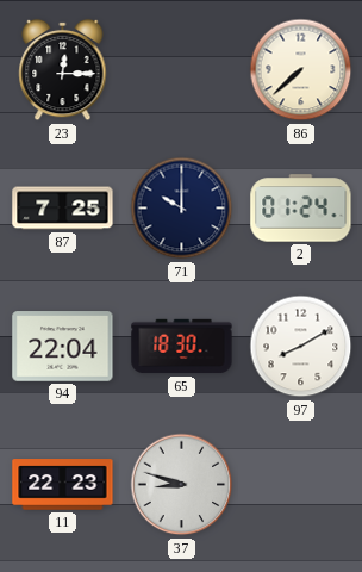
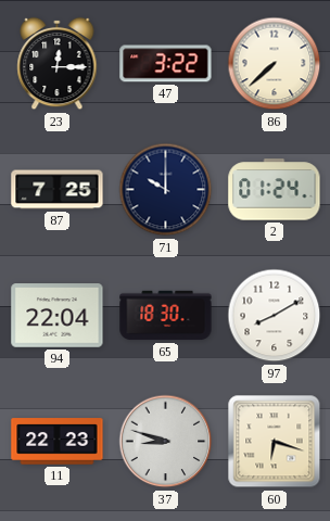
47: none -> 3:22 (166, 64)
60: none -> 6:18 (275, 442)
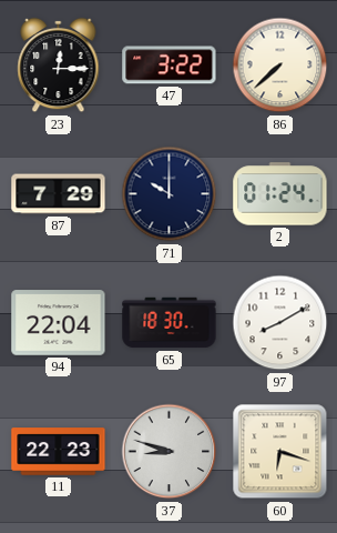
87: 7:25 -> 7:29 (59, 194)
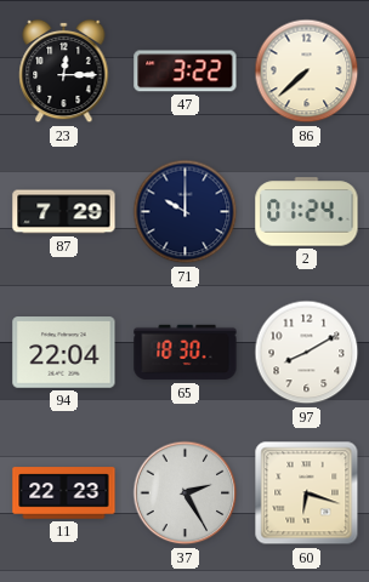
37: 8:48 -> 2:25 (186, 493)
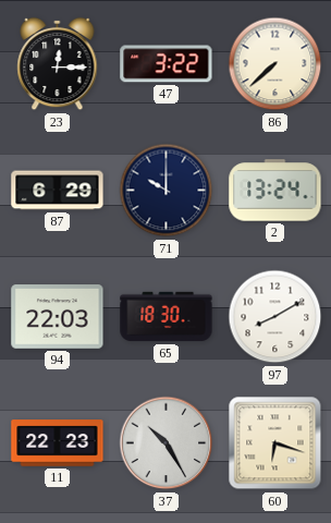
87: 7:29 -> 6:29 (58, 191)
2: 01:24 -> 13:24 (275, 191)
94: 22:04 -> 22:03 (58, 317)
37: 2:25 -> 10:25 (167, 443)
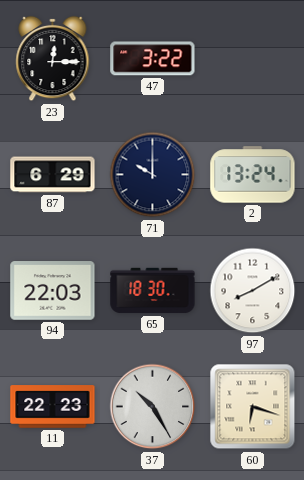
86: 7:38 -> none (275, 64)
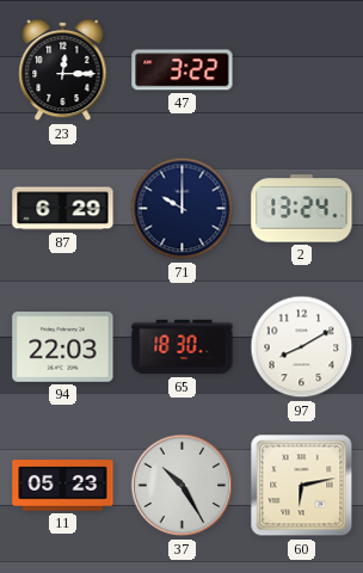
11: 22:23 -> 05:23 (63, 486)
60: 6:18 -> 6:13 (302, 486)
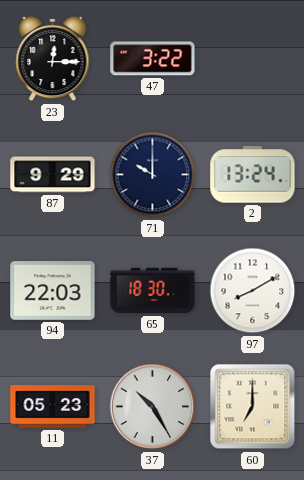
87: 6:29 -> 9:29 (53, 175)
60: 6:13 -> 7:00 (253, 407)
